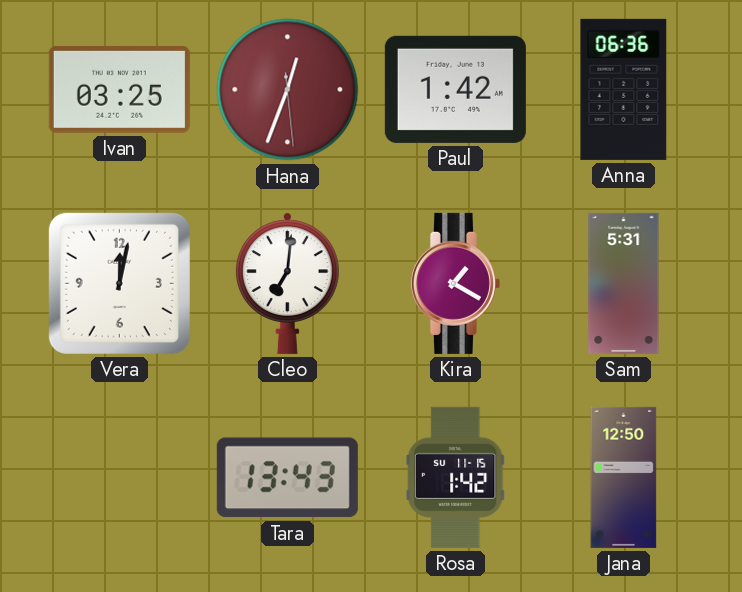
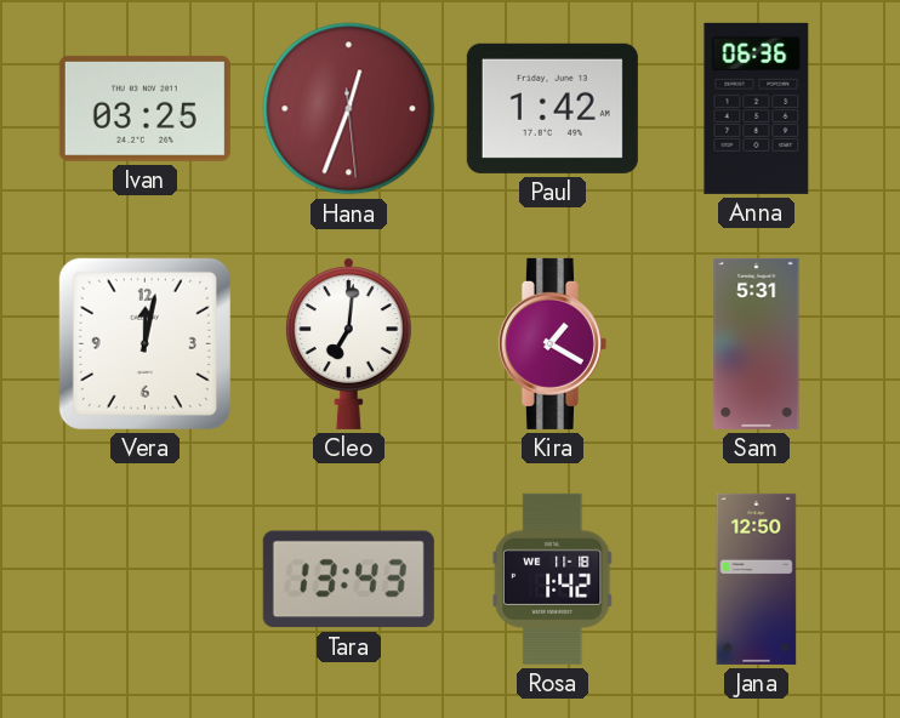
Rosa date: SU 11-15 -> WE 11-18 (552, 579)
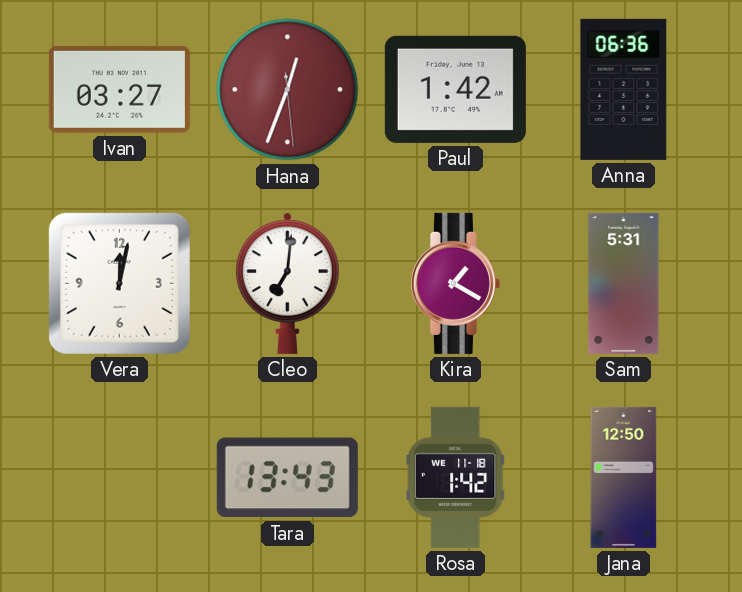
Ivan: 03:25 -> 03:27 (119, 89)
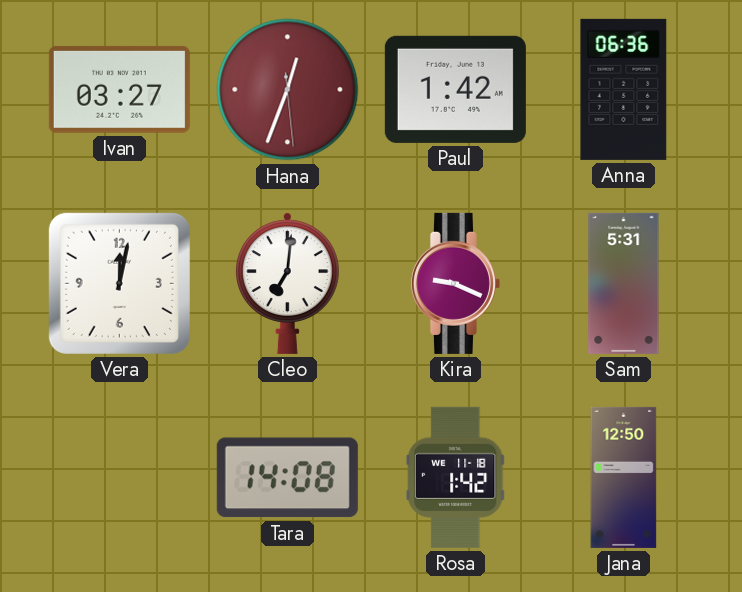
Kira: 1:20 -> 9:19 (455, 283)
Tara: 13:43 -> 14:08 (287, 478)
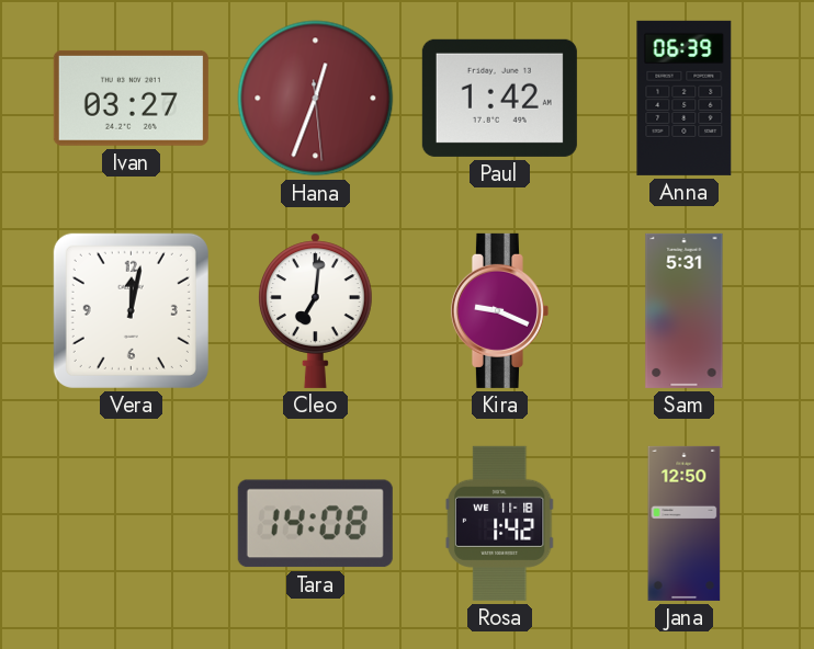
Anna: 06:36 -> 06:39 (685, 98)
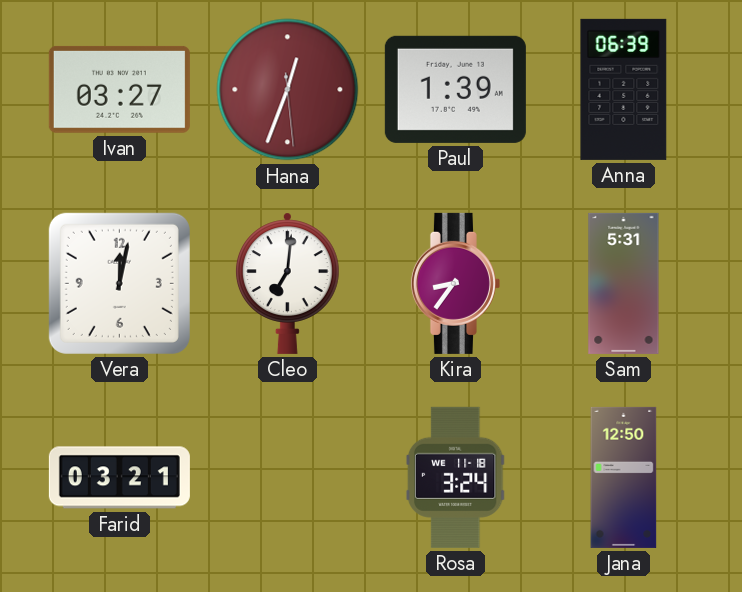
Paul: 1:42 -> 1:39 (455, 89)
Kira: 9:19 -> 8:36 (455, 283)
Farid: none -> 03:21 (119, 478)
Tara: 14:08 -> none (315, 524)
Rosa: 1:42 -> 3:24 (455, 477)
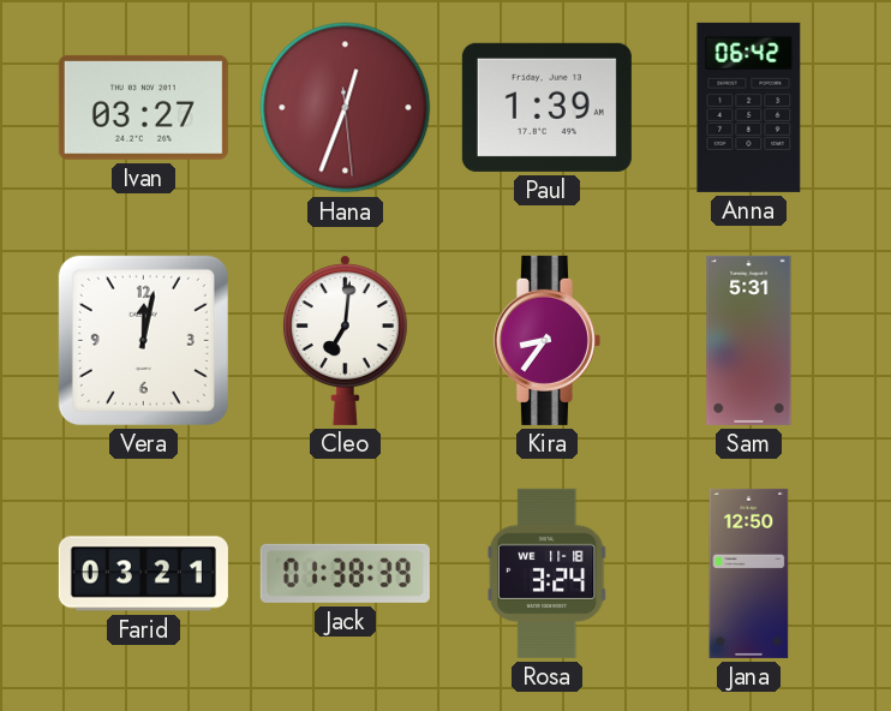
Anna: 06:39 -> 06:42 (749, 107)
Jack: none -> 01:38 (345, 573)
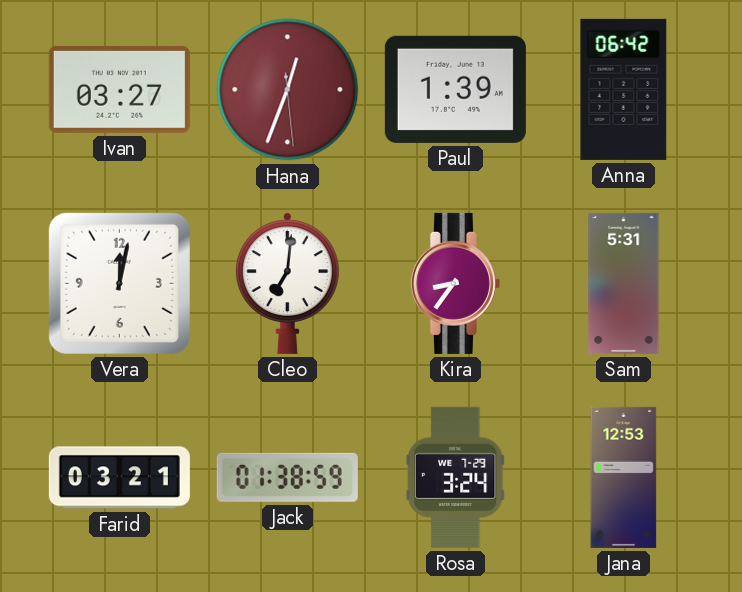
Jack: 01:38:39 -> 01:38:59 (287, 477)
Rosa date: WE 11-18 -> WE 7-29 (455, 477)
Jana: 12:50 -> 12:53 (624, 477)
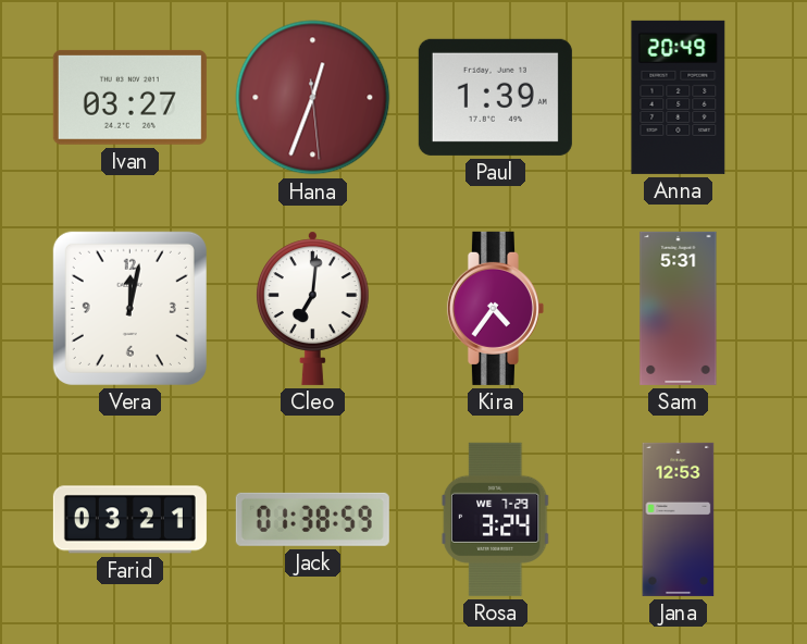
Anna: 06:42 -> 20:49 (679, 97)
Kira: 8:36 -> 4:36 (495, 308)
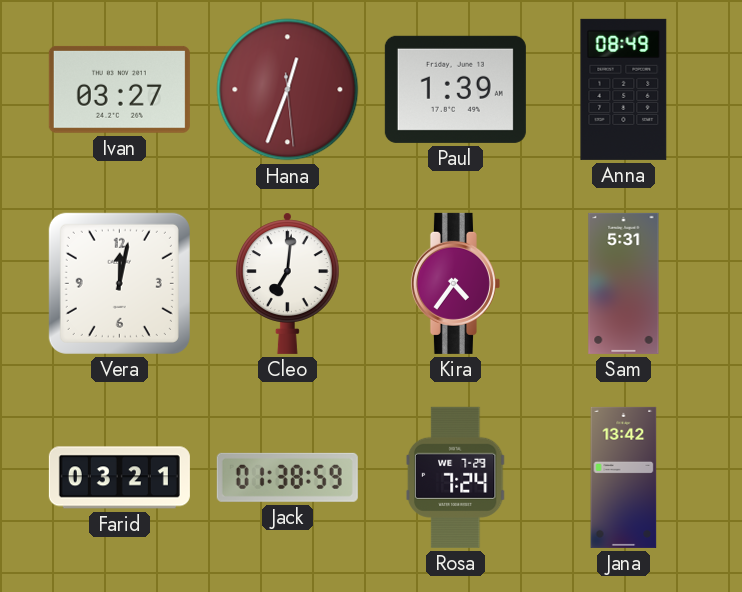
Anna: 20:49 -> 08:49 (624, 89)
Rosa: 3:24 -> 7:24 (455, 477)
Jana: 12:53 -> 13:42 (624, 477)
